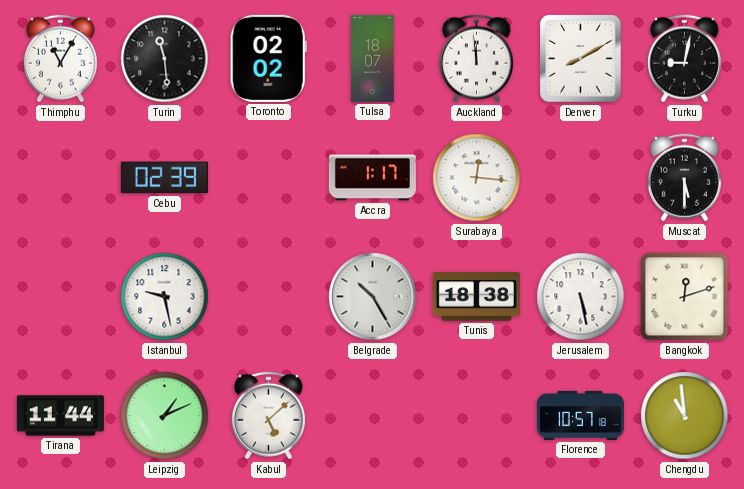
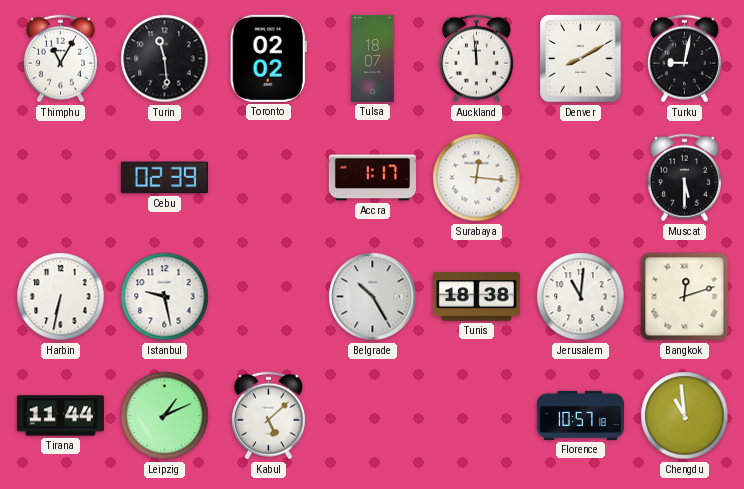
Harbin: none -> 6:32 (61, 297)
Jerusalem: 5:28 -> 11:01 (581, 297)
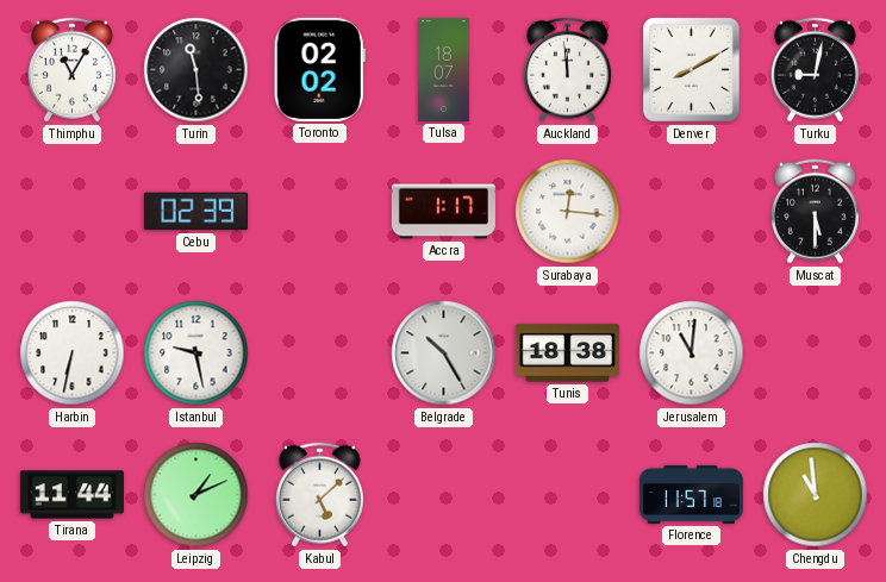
Bangkok: 12:12 -> none (685, 297)
Florence: 10:57 -> 11:57 (691, 494)
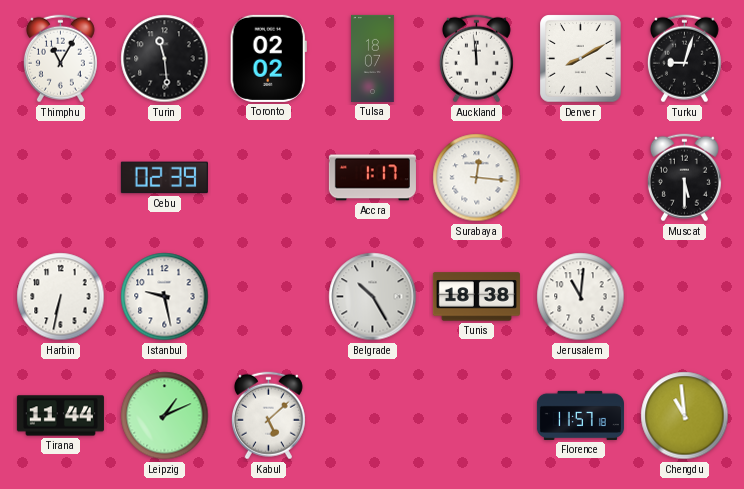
Turku: 9:02 -> 9:03 (684, 59)
